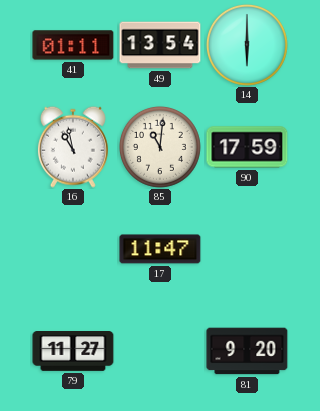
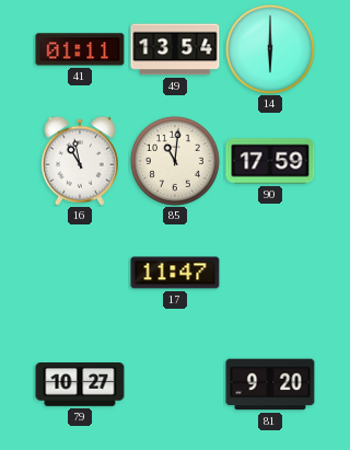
79: 11:27 -> 10:27 (80, 385)
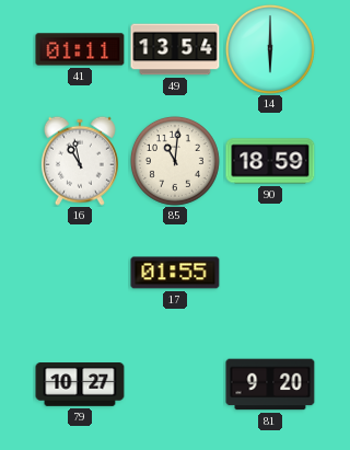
90: 17:59 -> 18:59 (270, 161)
17: 11:47 -> 01:55 (175, 273)
